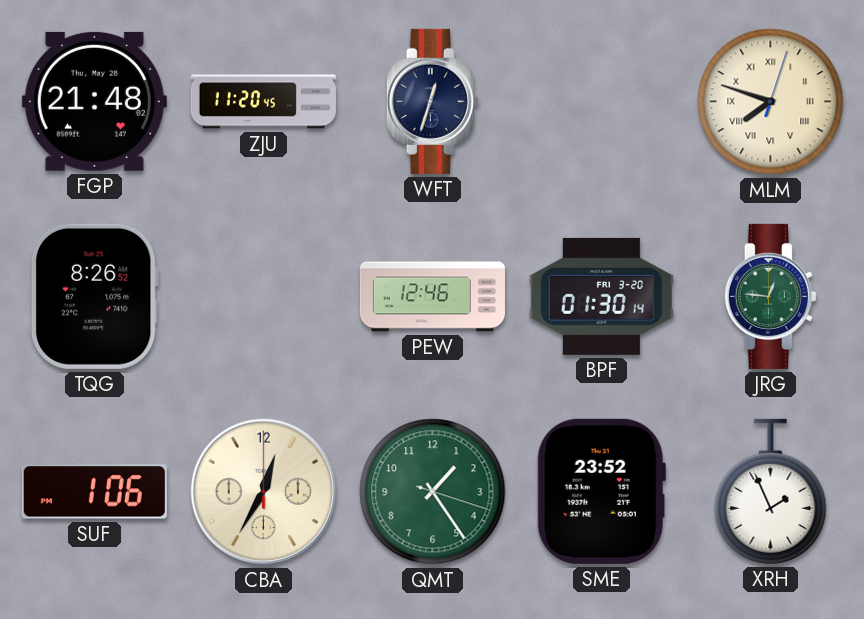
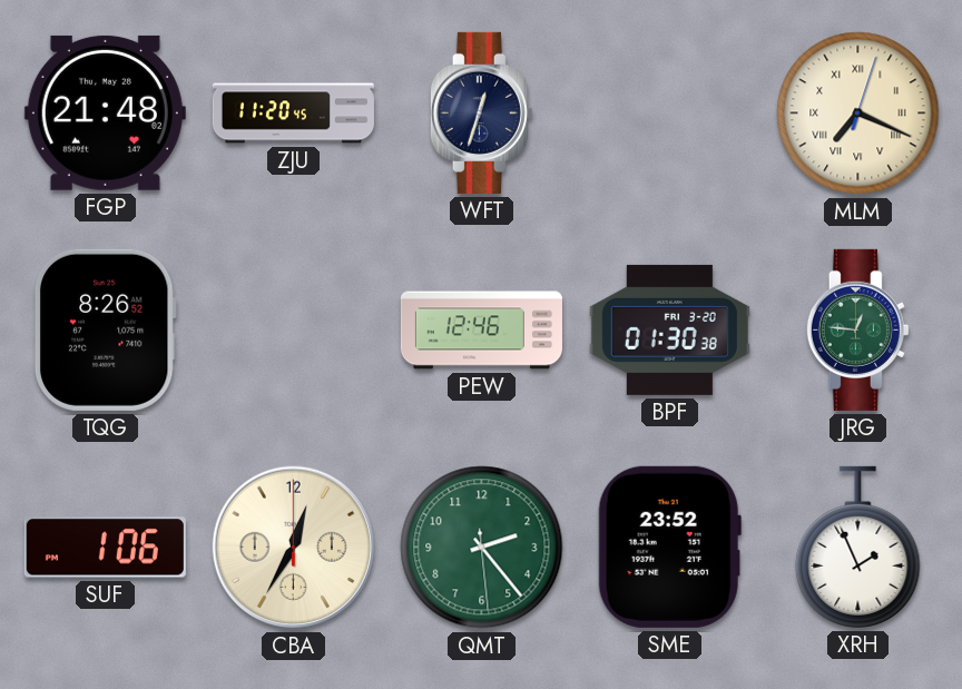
MLM: 7:48 -> 7:19 (858, 114)
BPF: 01:30:14 -> 01:30:38 (669, 329)
QMT: 1:24 -> 2:23 (482, 548)
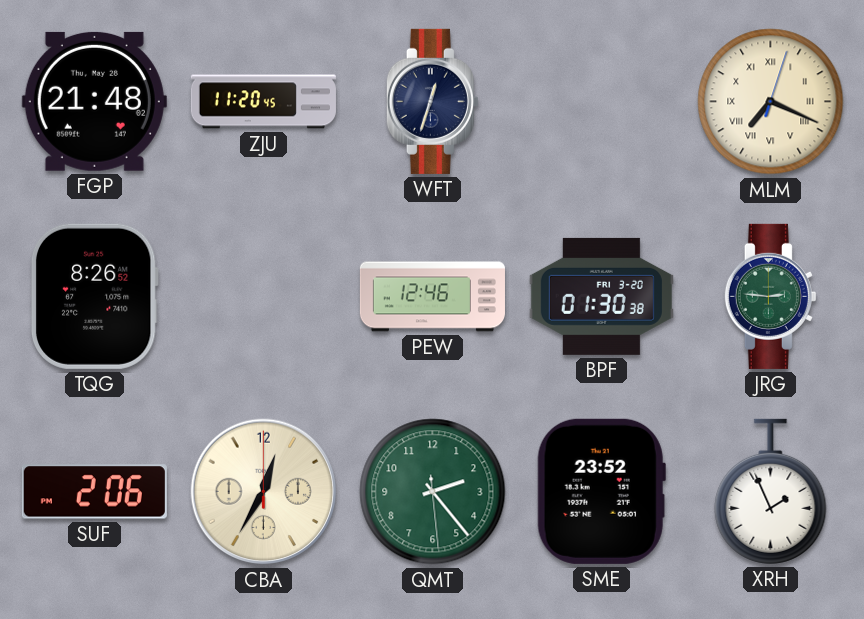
JRG: 12:46 -> 2:46 (770, 296)
SUF: 1:06 -> 2:06 (94, 492)
